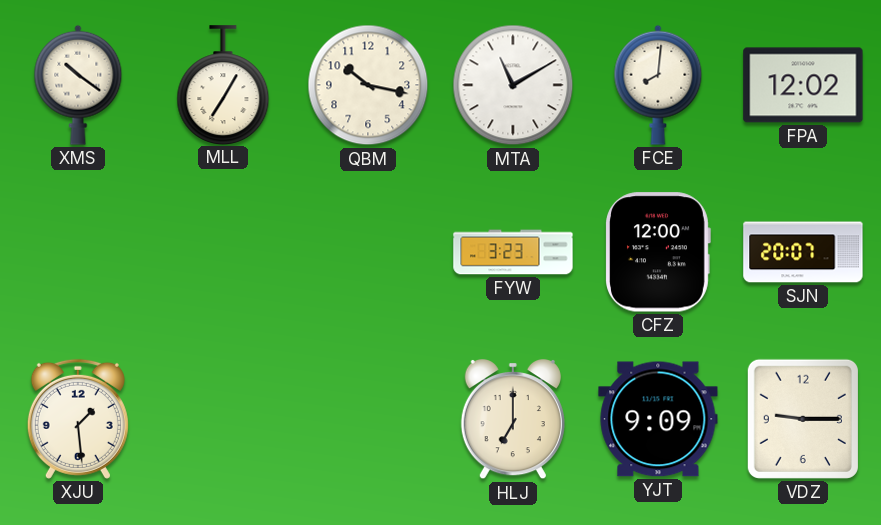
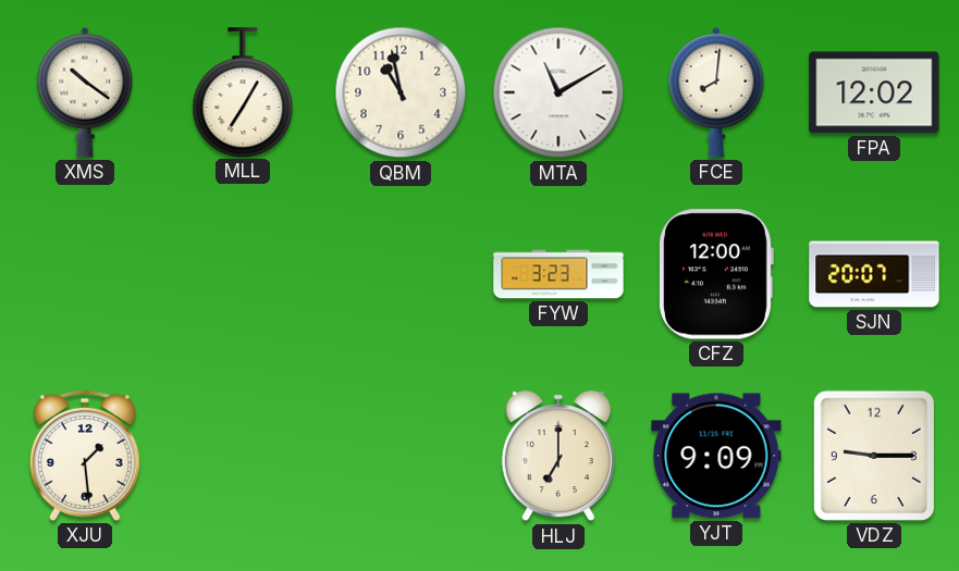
QBM: 10:17 -> 10:58 (401, 92)
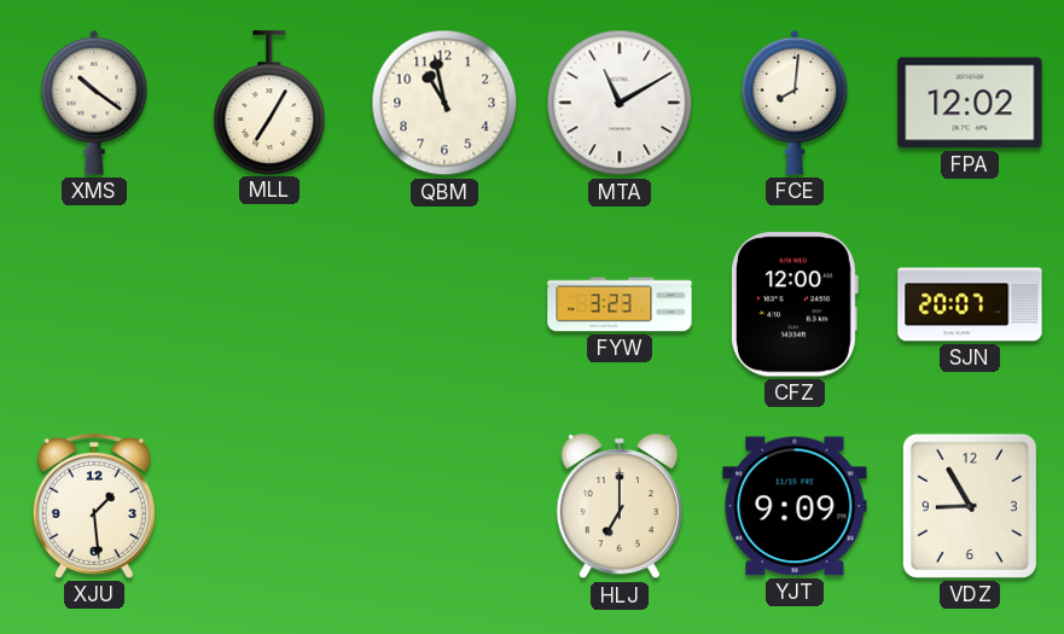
VDZ: 9:15 -> 8:55 (970, 506)
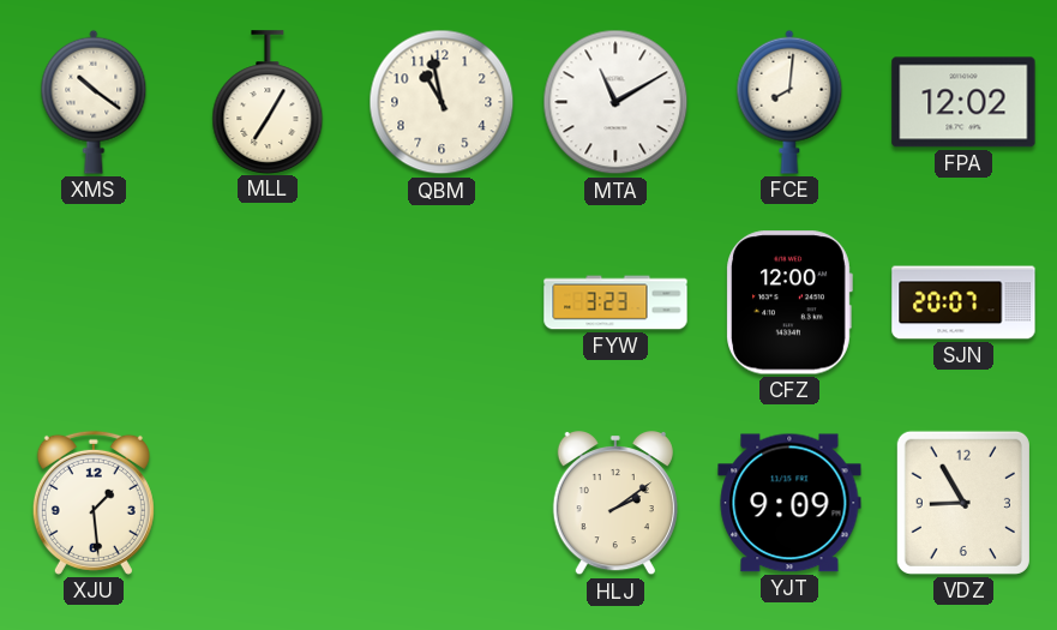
HLJ: 7:00 -> 2:09 (615, 504)
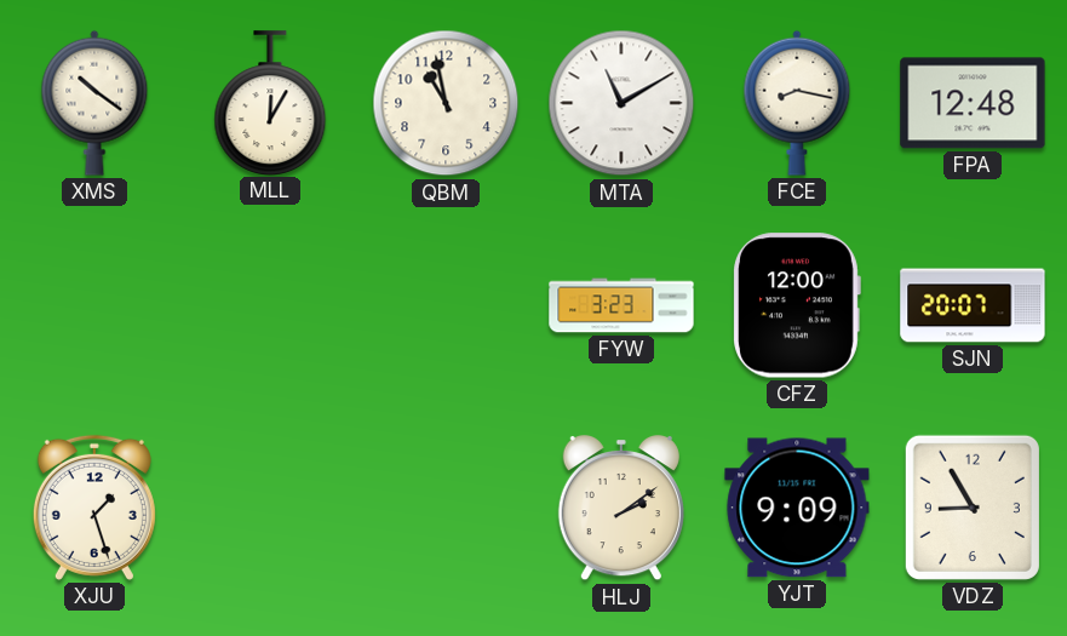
MLL: 7:05 -> 12:05 (270, 103)
FCE: 8:01 -> 8:17 (797, 103)
FPA: 12:02 -> 12:48 (973, 103)
XJU: 1:29 -> 1:27 (94, 508)
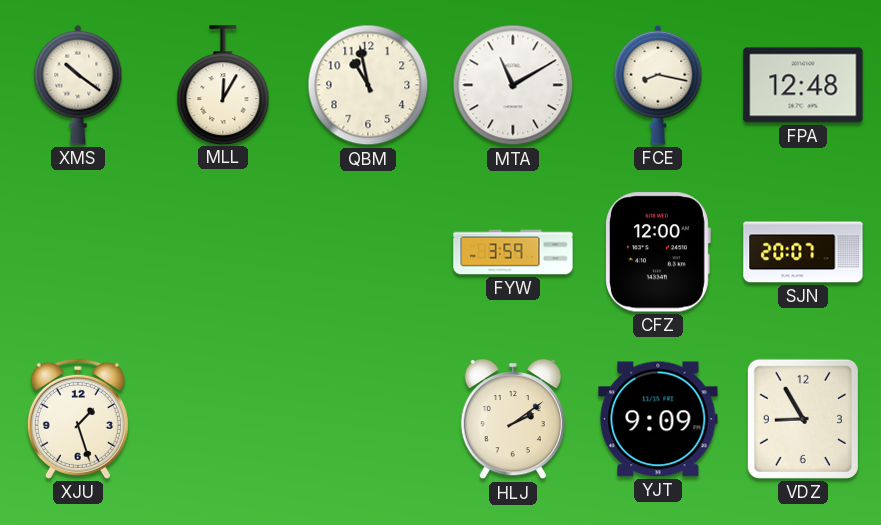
FYW: 3:23 -> 3:59 (513, 252)
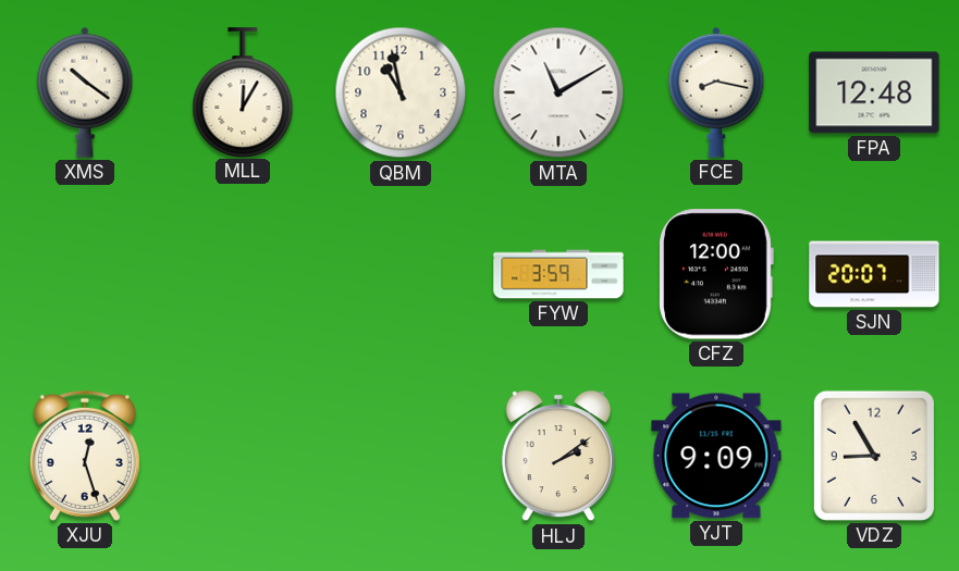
XJU: 1:27 -> 12:27 (85, 456)
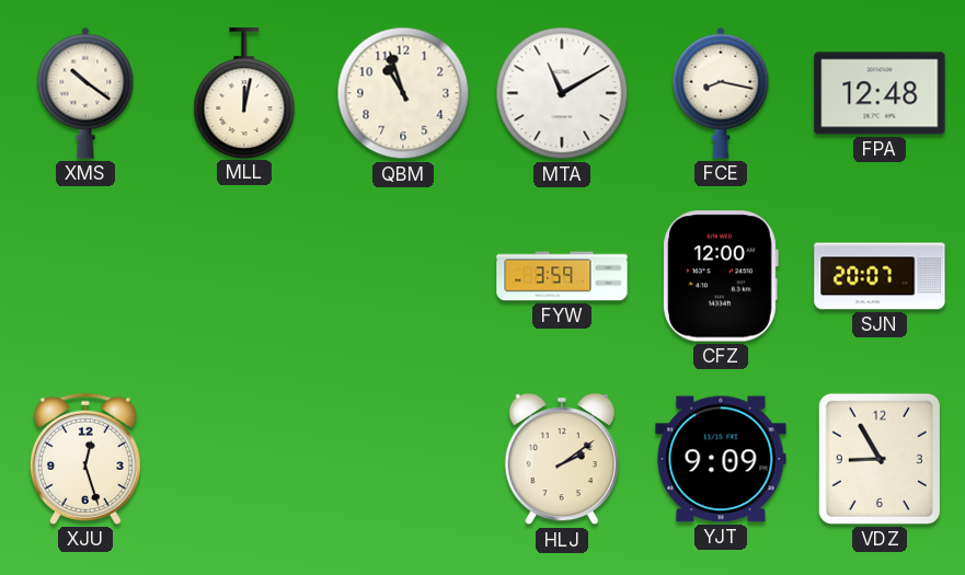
MLL: 12:05 -> 12:02 (244, 93)
QBM: 10:58 -> 10:57 (403, 93)
